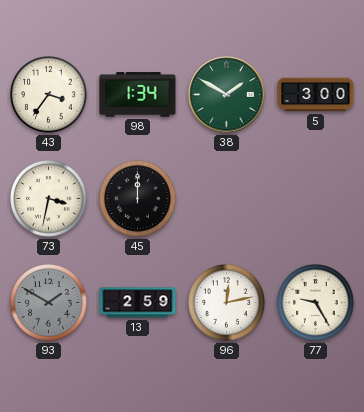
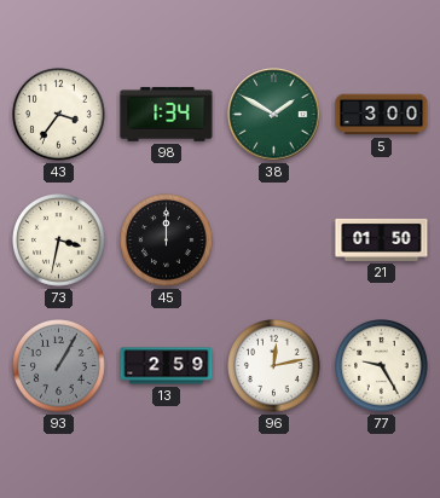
21: none -> 01:50 (382, 239)
93: 1:50 -> 1:05 (59, 366)
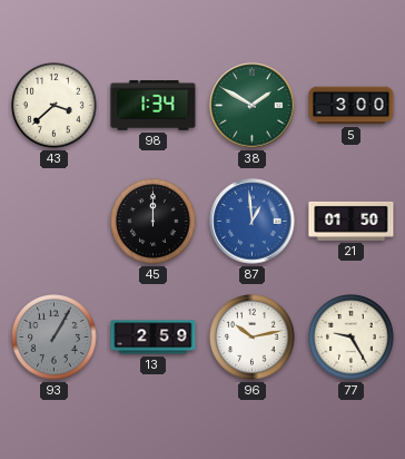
43: 3:36 -> 3:38 (55, 106)
73: 3:32 -> none (59, 241)
87: none -> 12:59 (253, 222)
96: 12:13 -> 10:13 (253, 338)
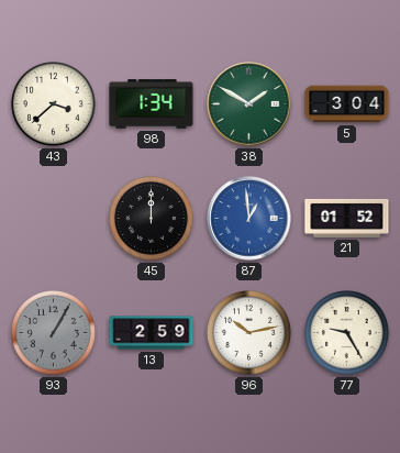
5: 3:00 -> 3:04 (347, 104)
21: 01:50 -> 01:52 (347, 218)
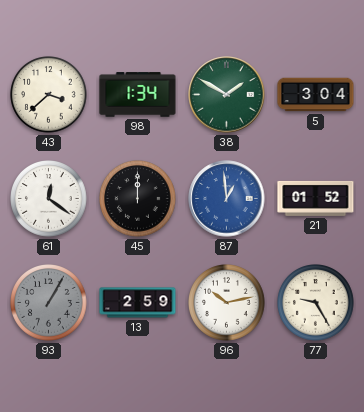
61: none -> 12:21 (49, 199)
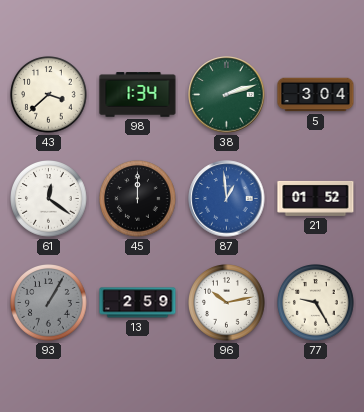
38: 1:50 -> 2:12 (227, 95)
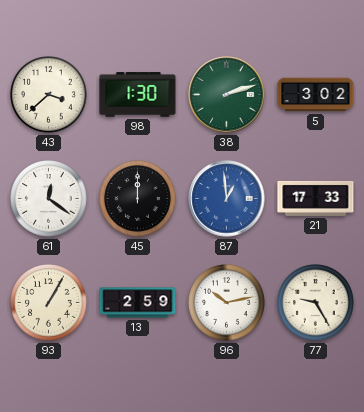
98: 1:34 -> 1:30 (138, 95)
5: 3:04 -> 3:02 (316, 95)
21: 01:52 -> 17:33 (316, 198)
93 dial: grey -> cream (49, 303)
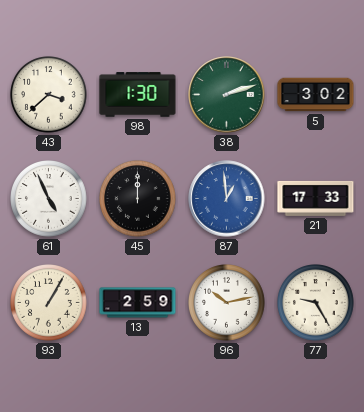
61: 12:21 -> 4:56 (49, 199)
